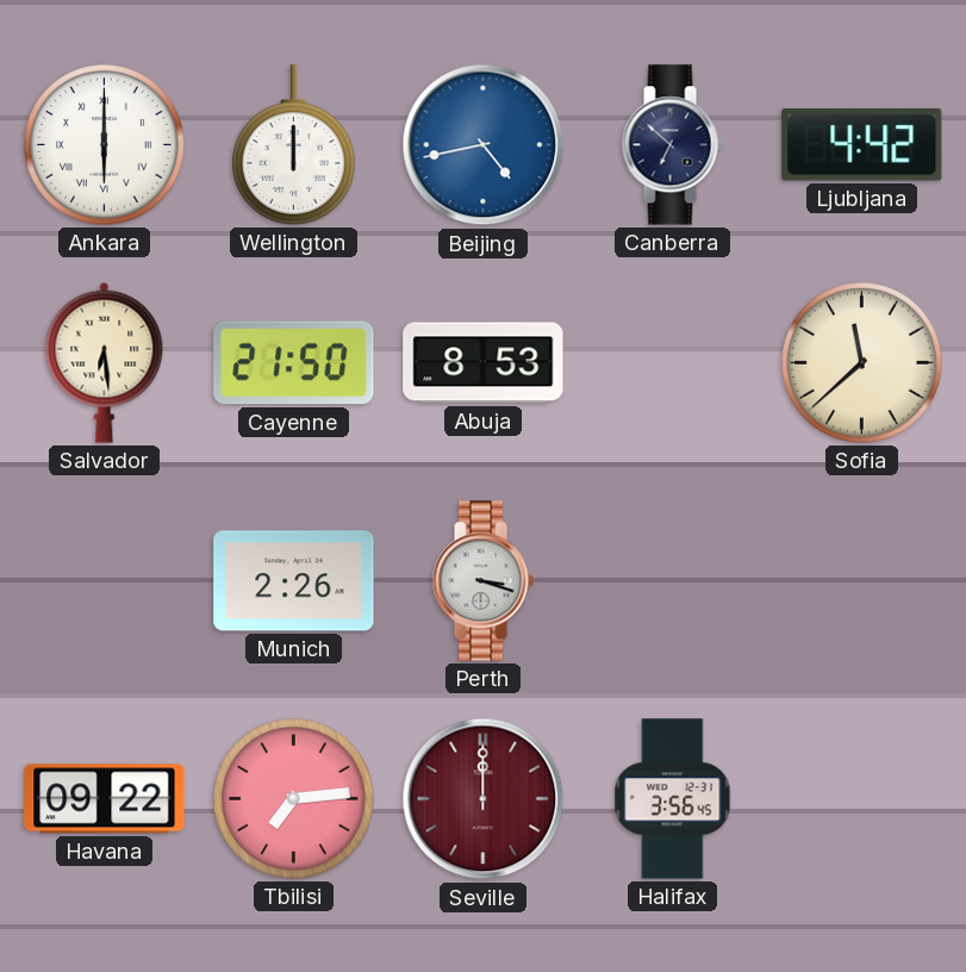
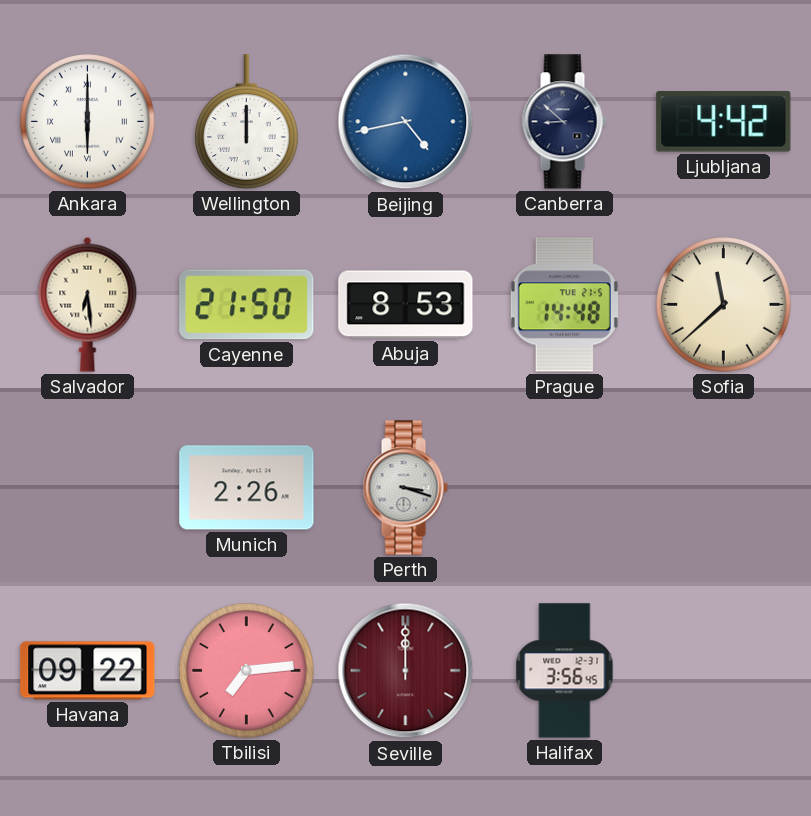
Canberra: 6:52 -> 8:52 (564, 122)
Prague: none -> 14:48 (564, 305)
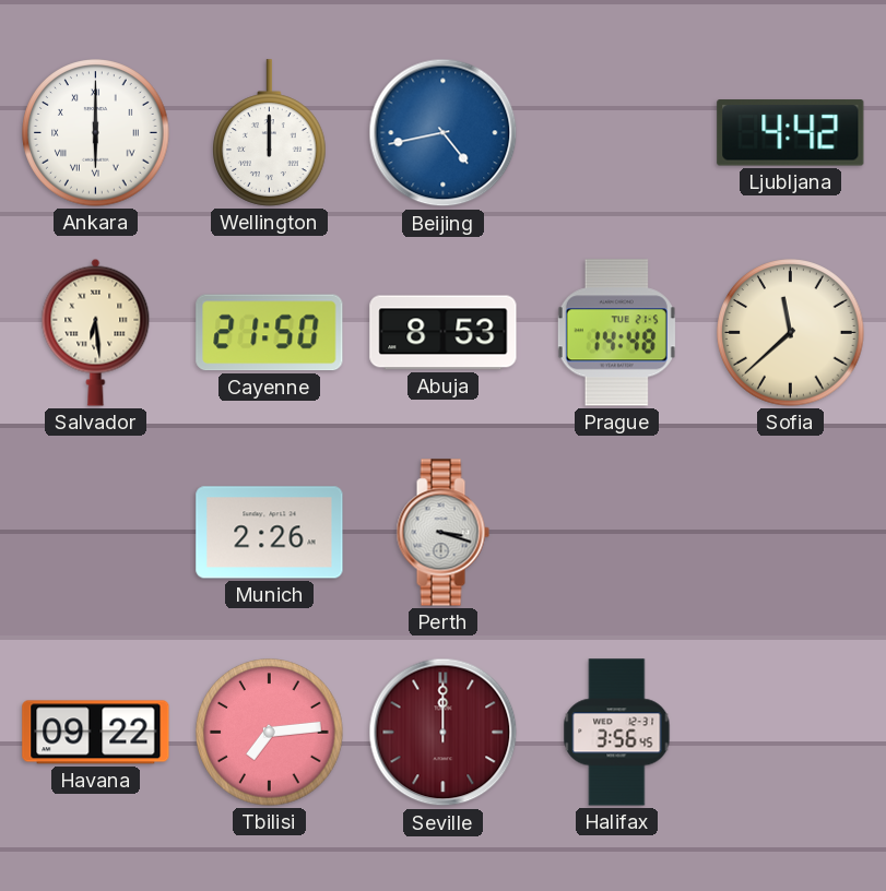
Canberra: 8:52 -> none (564, 122)
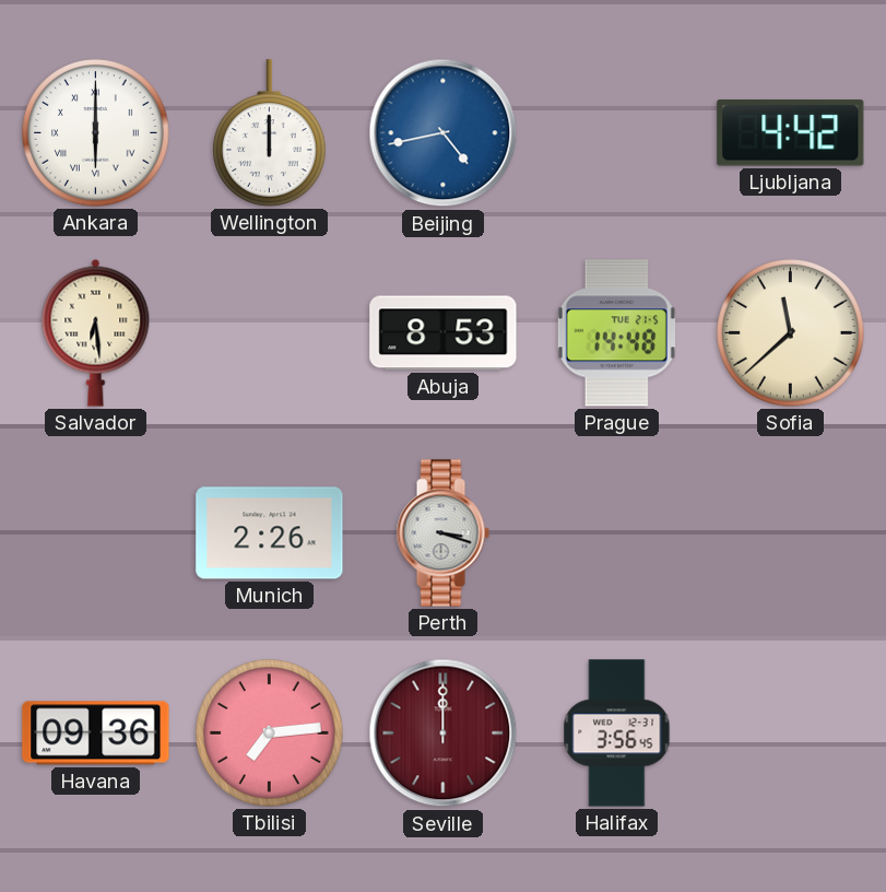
Cayenne: 21:50 -> none (270, 333)
Havana: 09:22 -> 09:36 (96, 733)
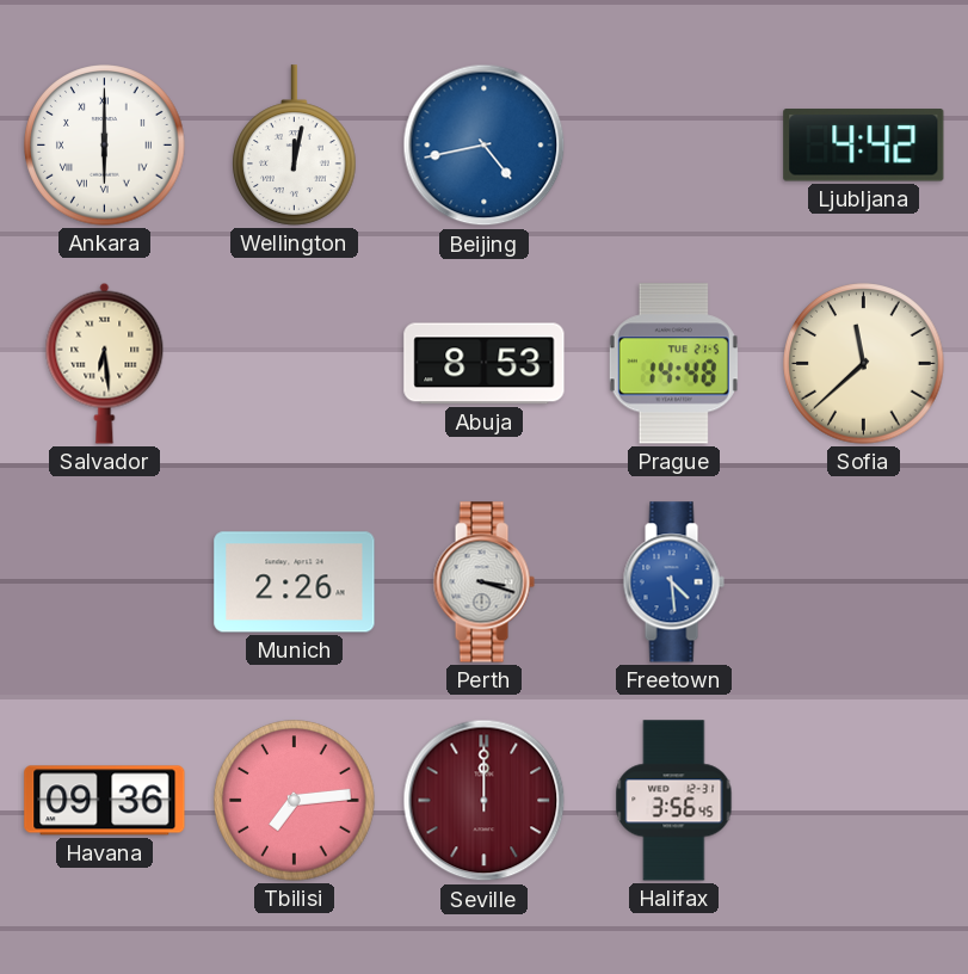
Wellington: 12:00 -> 12:02 (295, 146)
Freetown: none -> 4:29 (673, 582)
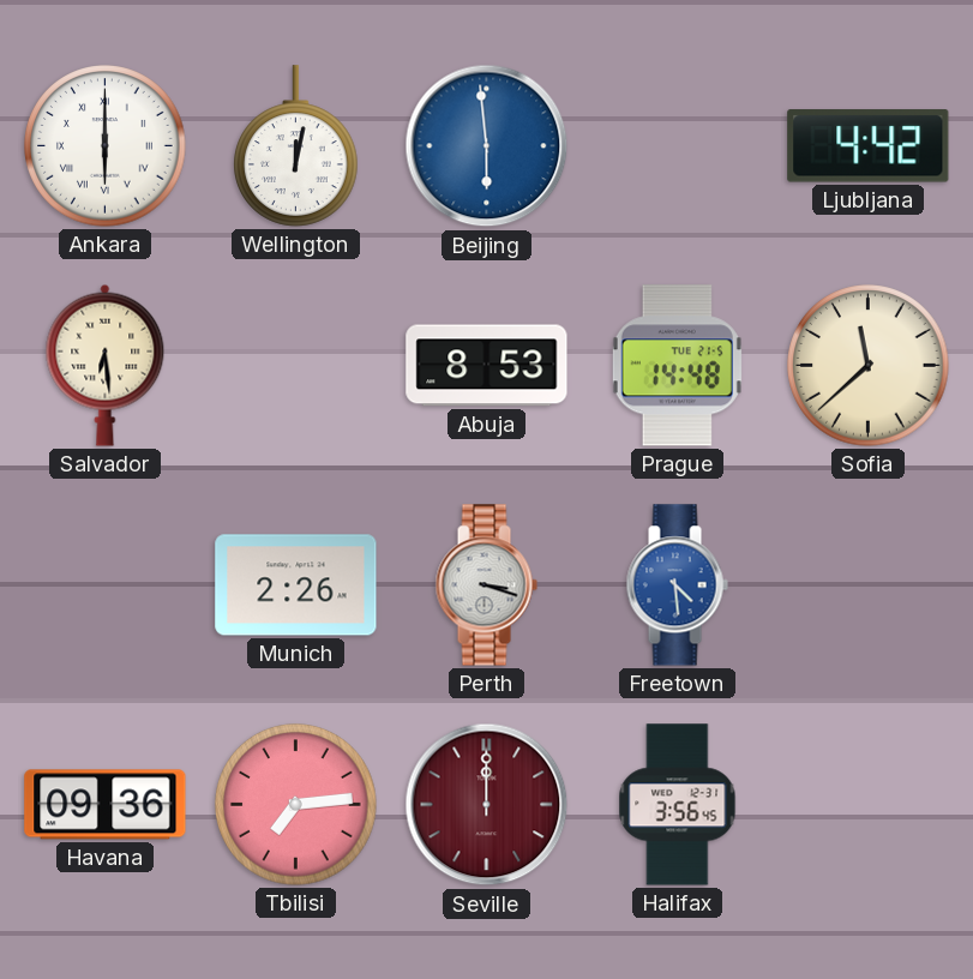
Beijing: 4:43 -> 5:59 (487, 146)
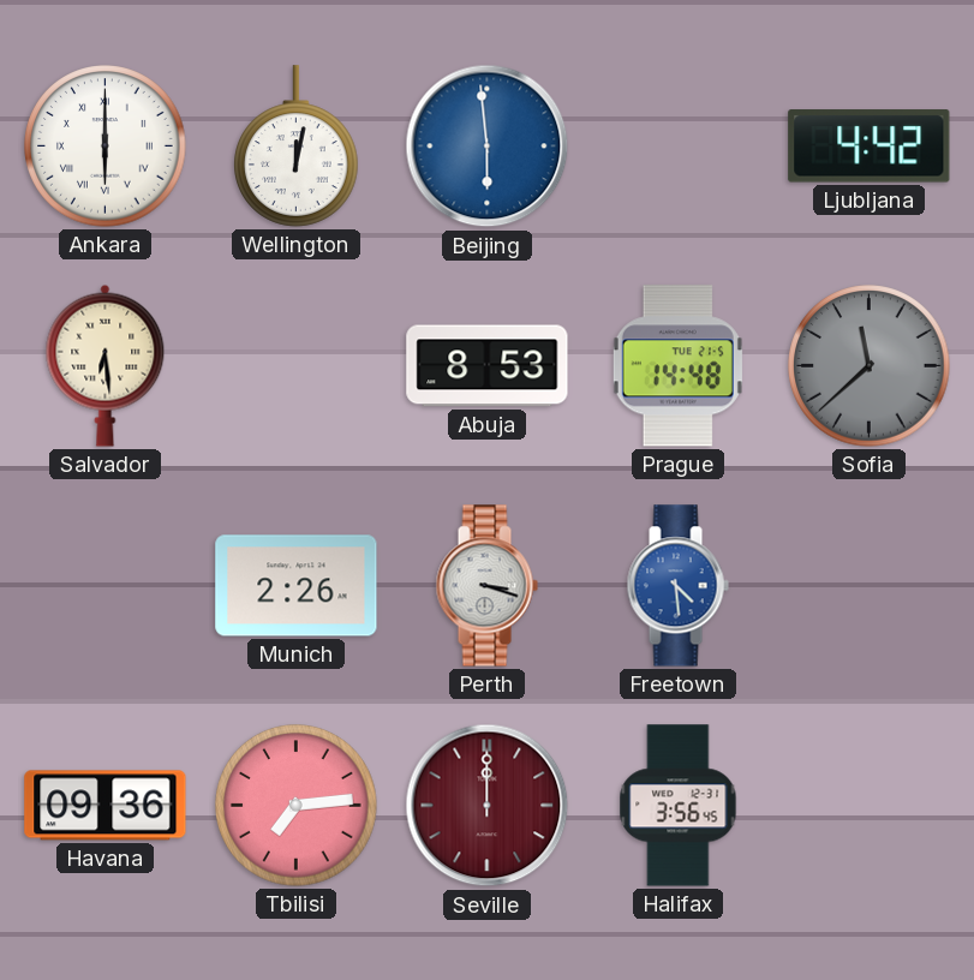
Sofia dial: cream -> grey (870, 366)
